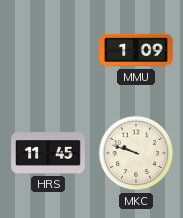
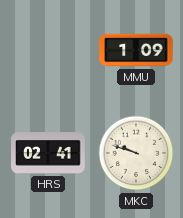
HRS: 11:45 -> 02:41 (48, 153)
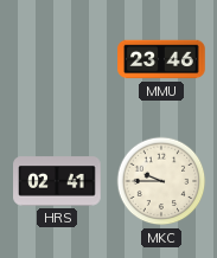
MMU: 1:09 -> 23:46 (161, 59)
MKC: 9:48 -> 9:45 (161, 181)
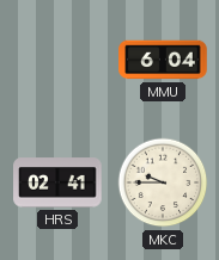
MMU: 23:46 -> 6:04 (163, 60)
